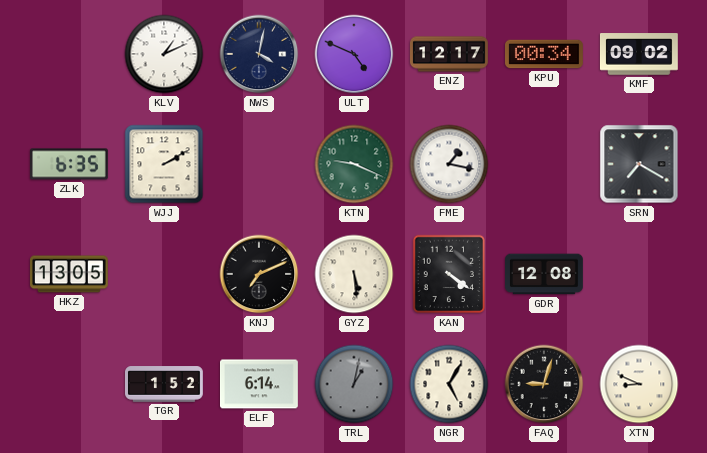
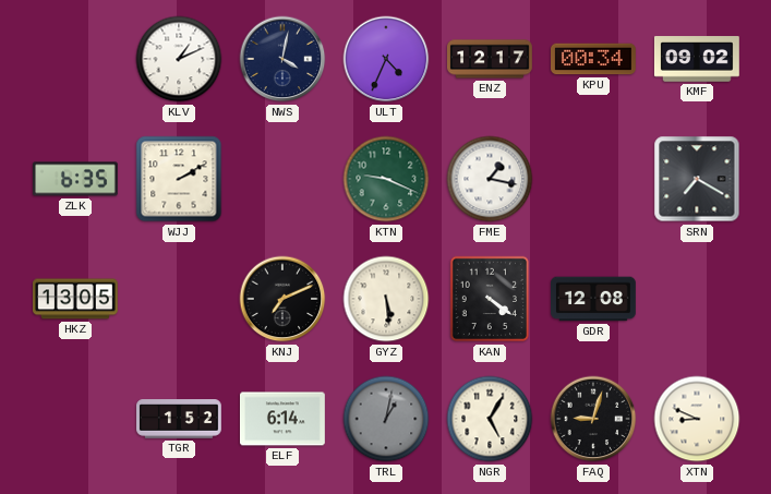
ULT: 4:49 -> 4:34 (386, 59)
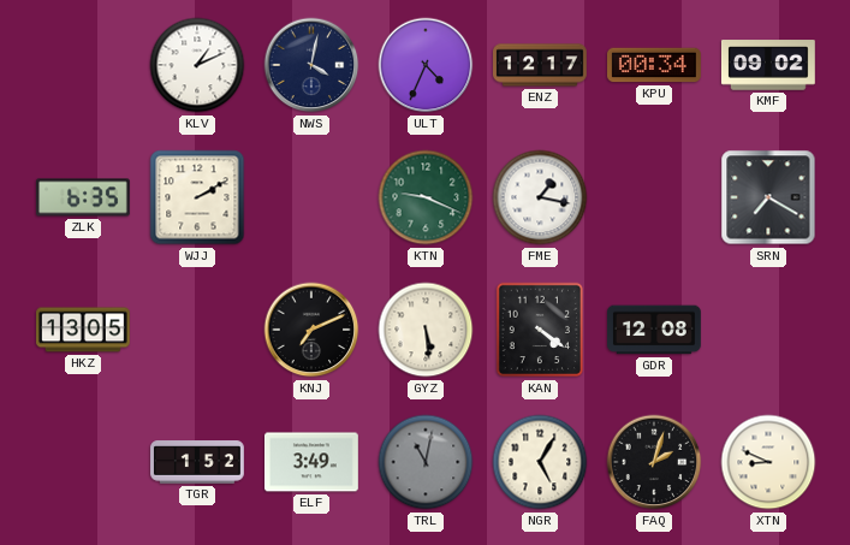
ELF: 6:14 -> 3:49 (313, 462)
TRL: 1:02 -> 11:02 (426, 462)
FAQ: 9:03 -> 2:03 (654, 462)
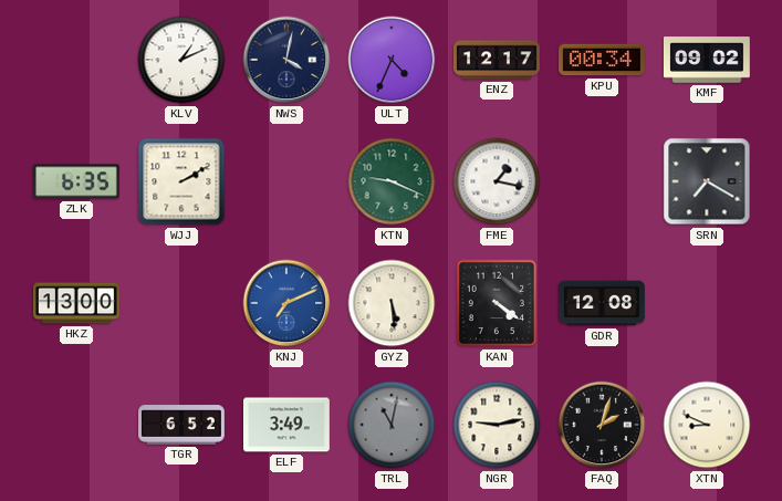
HKZ: 13:05 -> 13:00 (77, 303)
KNJ dial: black -> blue (286, 303)
TGR: 1:52 -> 6:52 (183, 425)
NGR: 5:05 -> 9:13 (497, 425)
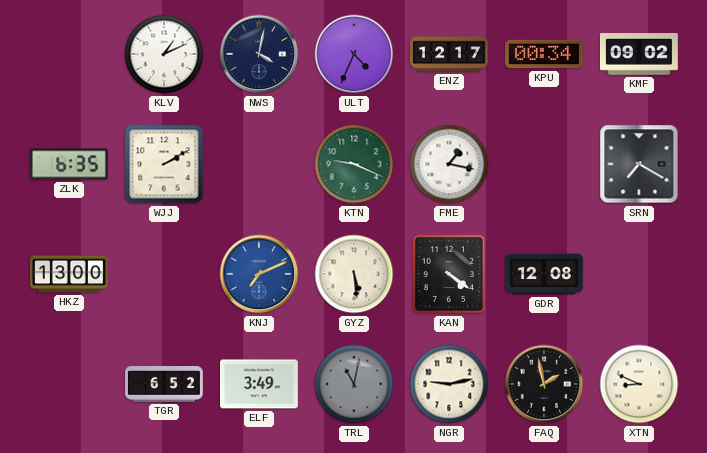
FAQ: 2:03 -> 1:58 (544, 384)
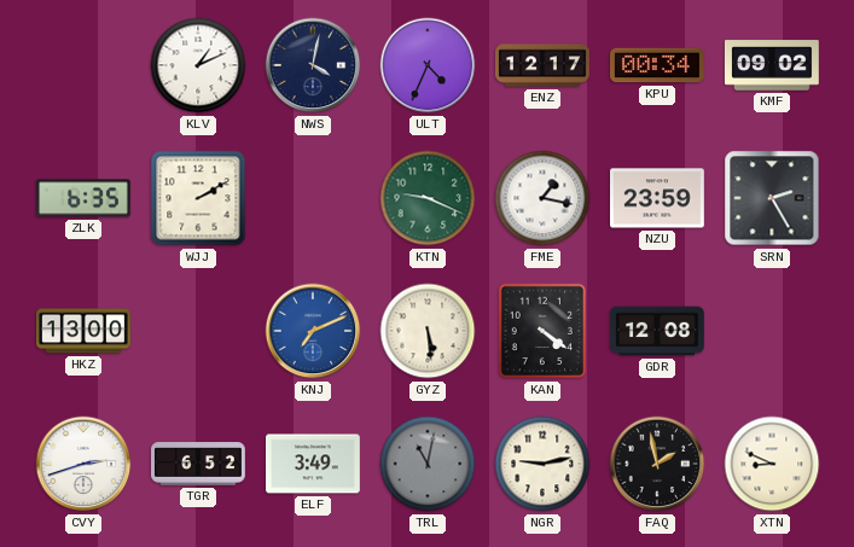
NZU: none -> 23:59 (658, 198)
SRN: 7:20 -> 2:25 (772, 198)
CVY: none -> 2:42 (83, 464)
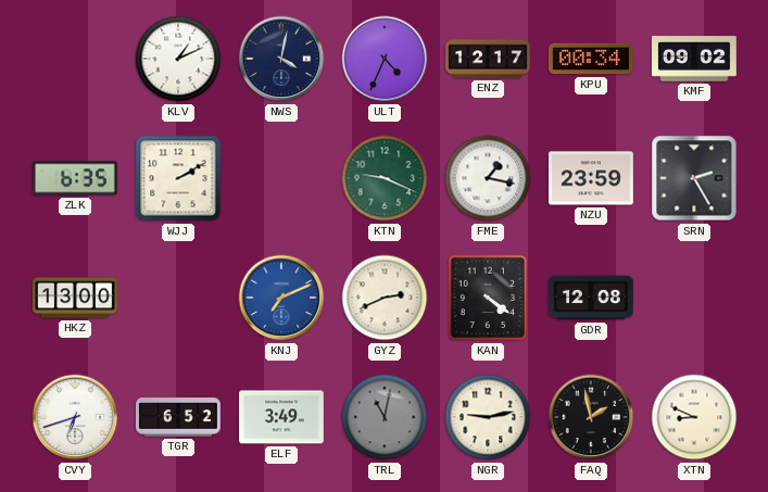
GYZ: 5:29 -> 2:41 (385, 298)
CVY: 2:42 -> 6:42 (75, 417)
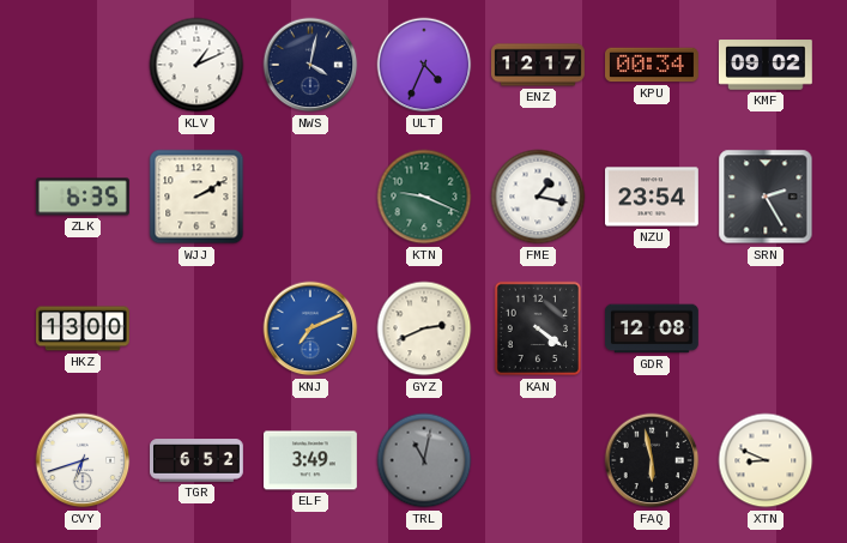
NZU: 23:59 -> 23:54 (653, 197)
NGR: 9:13 -> none (488, 417)
FAQ: 1:58 -> 5:58 (652, 460)
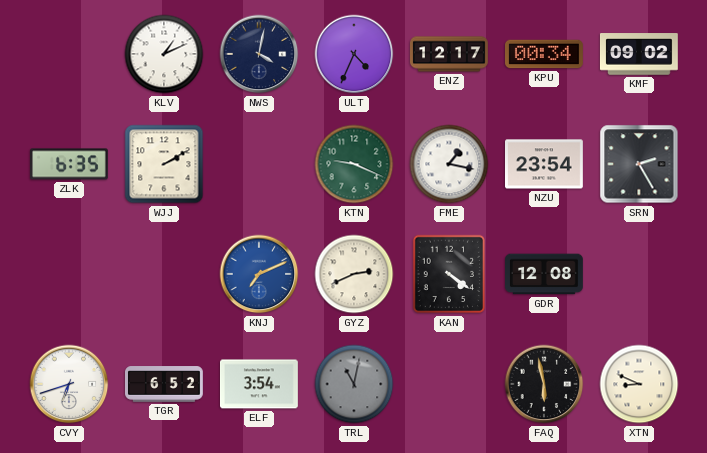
HKZ: 13:00 -> none (84, 328)
ELF: 3:49 -> 3:54 (260, 384)
